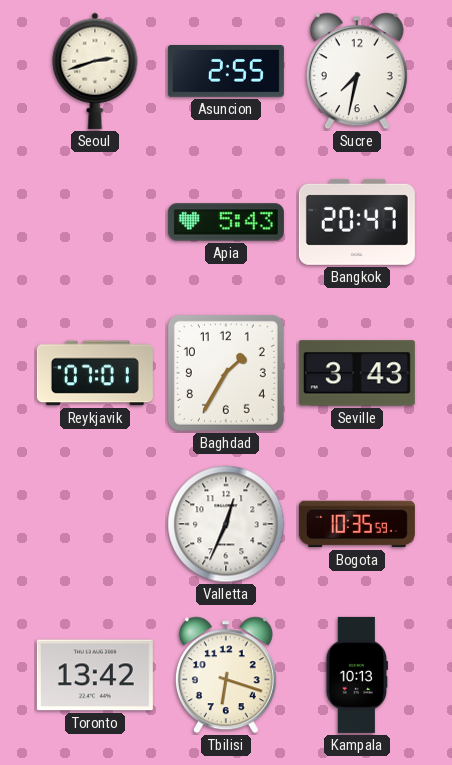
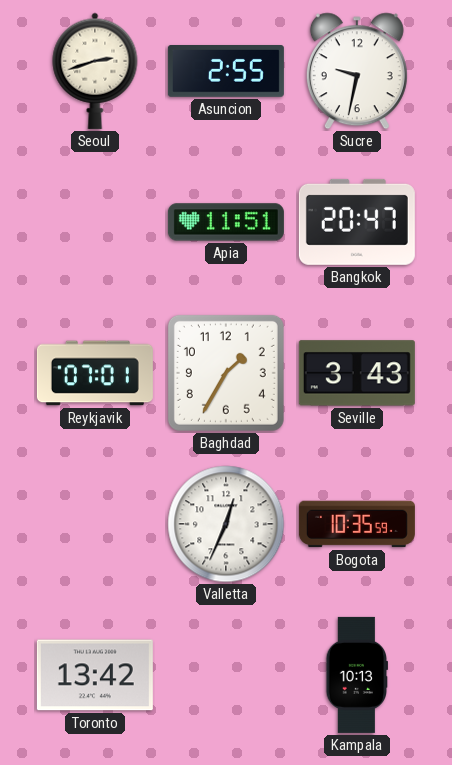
Sucre: 7:32 -> 9:32 (357, 71)
Apia: 5:43 -> 11:51 (226, 222)
Tbilisi: 6:18 -> none (226, 675)
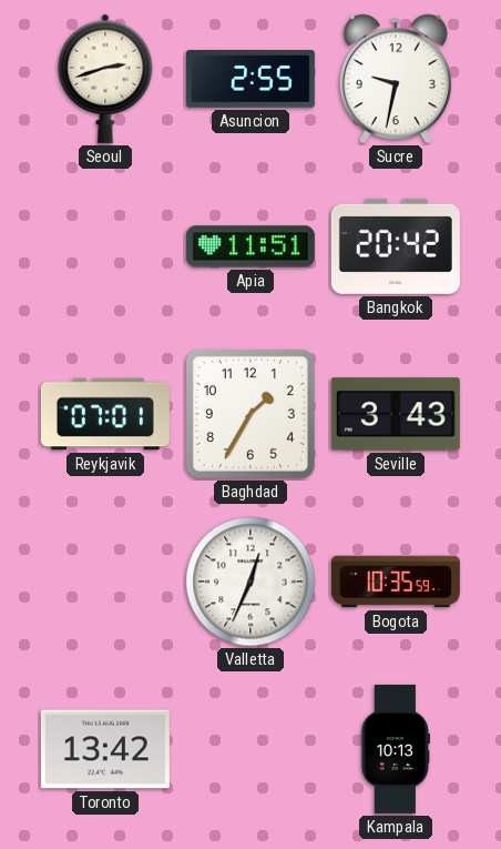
Bangkok: 20:47 -> 20:42 (396, 246)
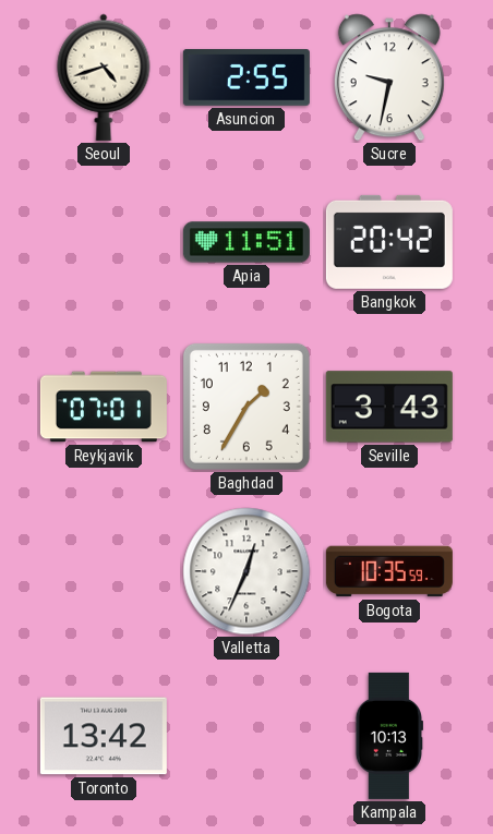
Seoul: 2:42 -> 4:42 (104, 77)
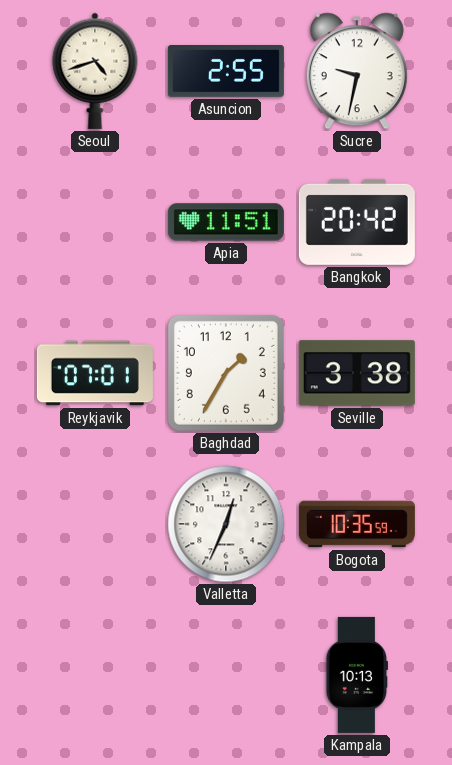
Seville: 3:43 -> 3:38 (357, 373)
Toronto: 13:42 -> none (104, 736)
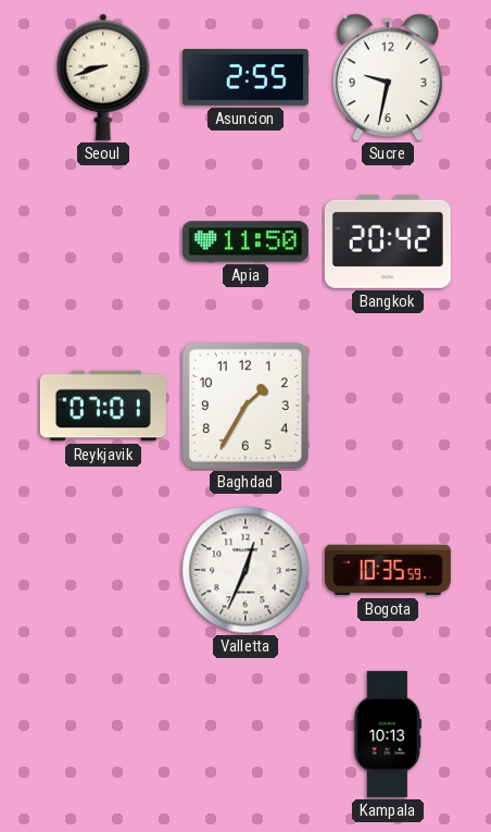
Seoul: 4:42 -> 8:42 (103, 77)
Apia: 11:51 -> 11:50 (246, 241)
Seville: 3:38 -> none (357, 373)
